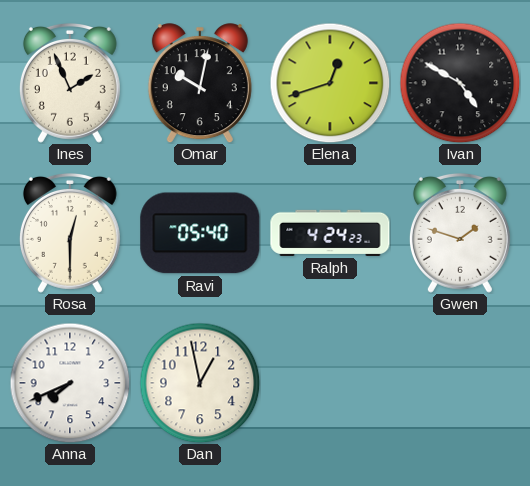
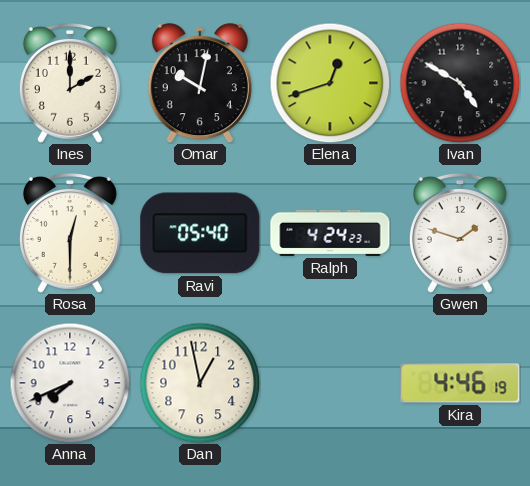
Ines: 1:56 -> 2:00 (70, 84)
Kira: none -> 4:46 (460, 383)
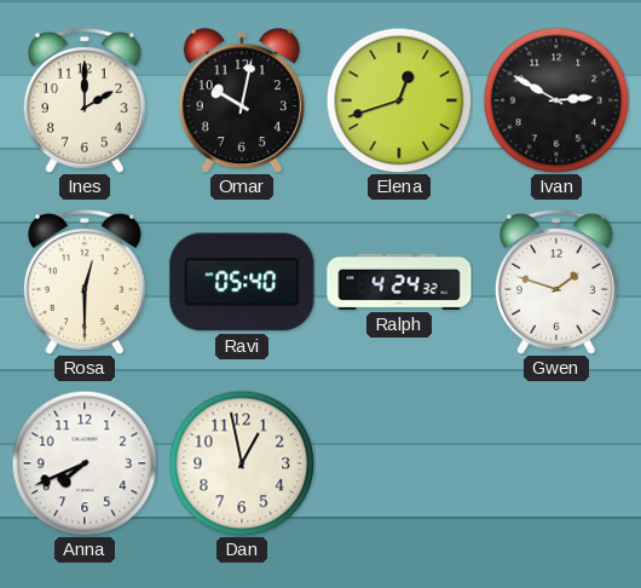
Ivan: 4:50 -> 2:50 (556, 100)
Ralph: 4:24:23 -> 4:24:32 (399, 282)
Kira: 4:46 -> none (460, 383)
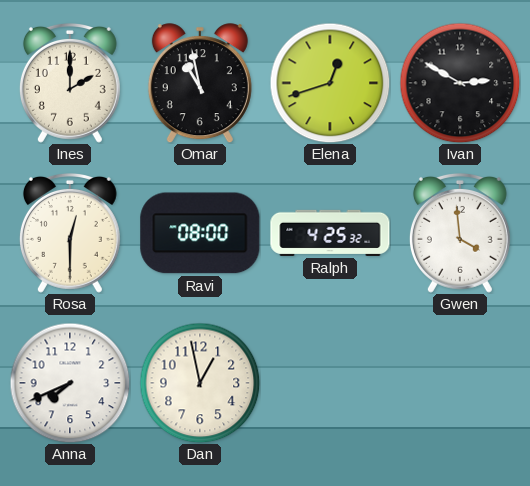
Omar: 10:02 -> 10:58 (200, 83)
Ravi: 05:40 -> 08:00 (200, 233)
Ralph: 4:24 -> 4:25 (330, 233)
Gwen: 1:48 -> 3:59 (460, 234)
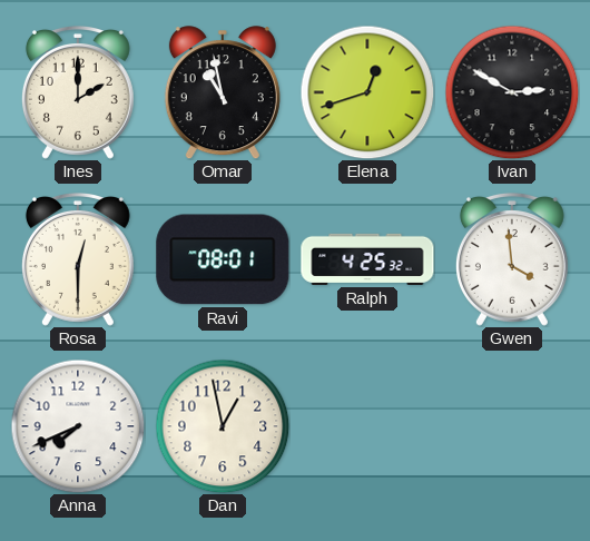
Ravi: 08:00 -> 08:01 (223, 259)
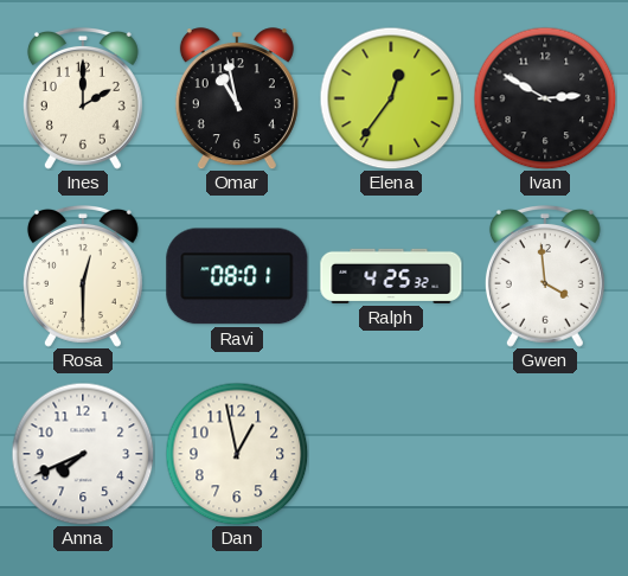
Elena: 12:42 -> 12:36 (391, 98)
